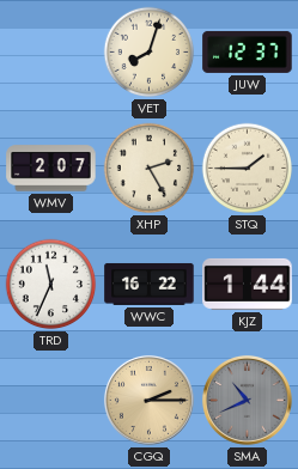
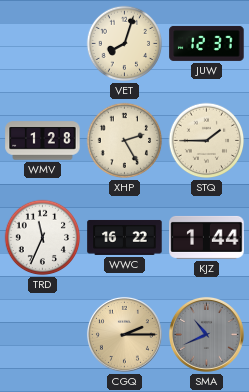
WMV: 2:07 -> 1:28 (43, 141)
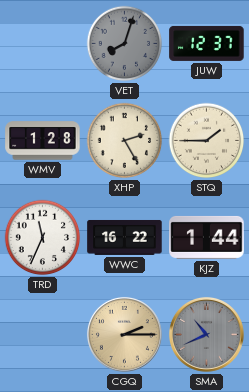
VET dial: cream -> grey (125, 44)
